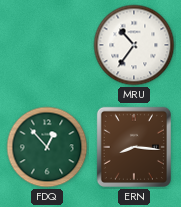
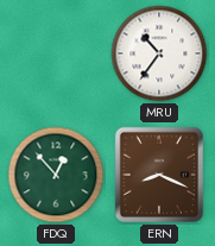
ERN: 8:16 -> 8:19 (159, 175)
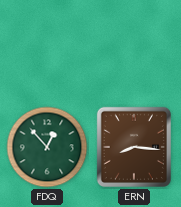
MRU: 10:36 -> none (159, 53)
ERN: 8:19 -> 8:16 (134, 147)
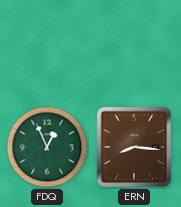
FDQ: 12:53 -> 12:56 (47, 147)
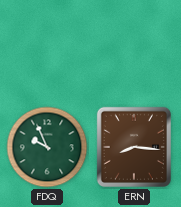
FDQ: 12:56 -> 9:56 (47, 147)
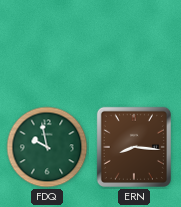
FDQ: 9:56 -> 9:58 (47, 147)
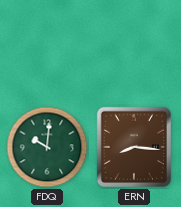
FDQ: 9:58 -> 10:01 (47, 147)
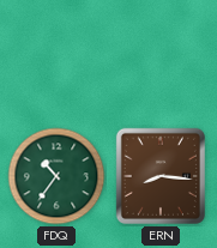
FDQ: 10:01 -> 10:36 (56, 176)
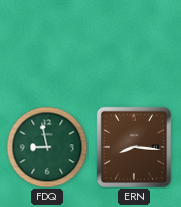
FDQ: 10:36 -> 8:58 (47, 147)
